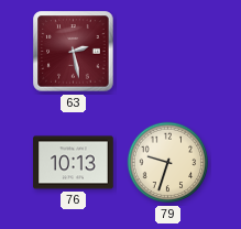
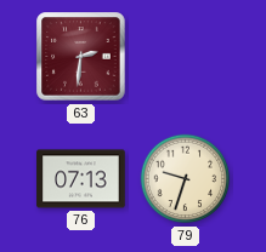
63: 2:28 -> 2:31 (81, 57)
76: 10:13 -> 07:13 (81, 179)
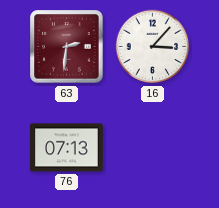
16: none -> 3:07 (153, 47)
79: 9:33 -> none (186, 179)
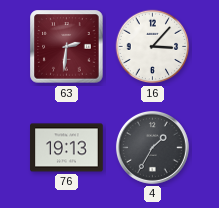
76: 07:13 -> 19:13 (67, 148)
4: none -> 1:35 (152, 147)
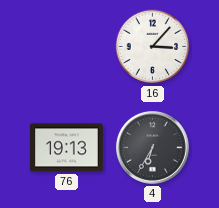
63: 2:31 -> none (67, 47)
4: 1:35 -> 6:35 (152, 147)
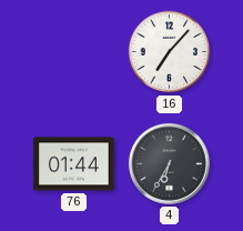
16: 3:07 -> 7:07 (170, 52)
76: 19:13 -> 01:44 (74, 164)
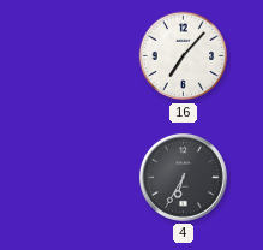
76: 01:44 -> none (74, 164)
